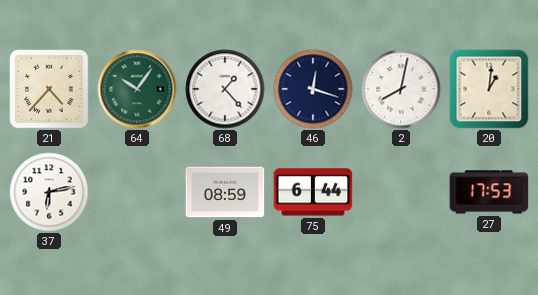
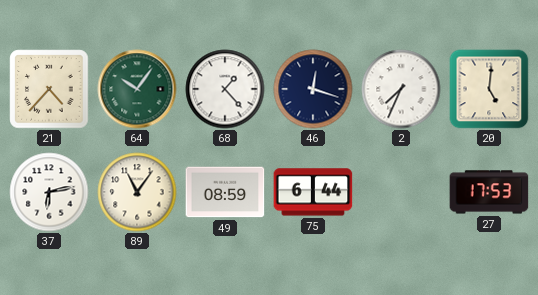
2: 8:02 -> 7:34 (401, 89)
20: 1:01 -> 5:01 (489, 89)
89: none -> 11:06 (137, 192)
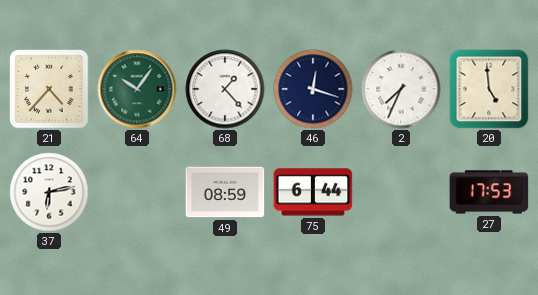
20: 5:01 -> 4:59 (489, 89)
89: 11:06 -> none (137, 192)
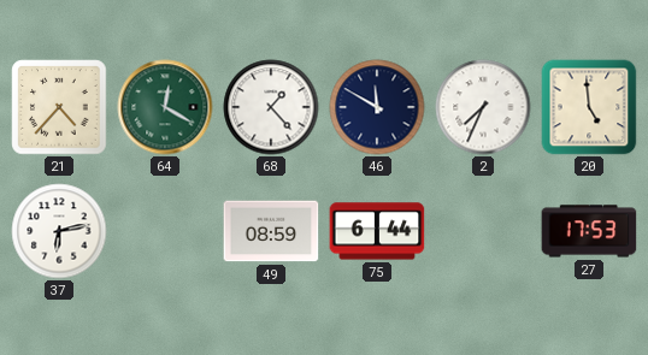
64: 10:06 -> 12:20 (165, 107)
46: 12:18 -> 11:50 (377, 107)
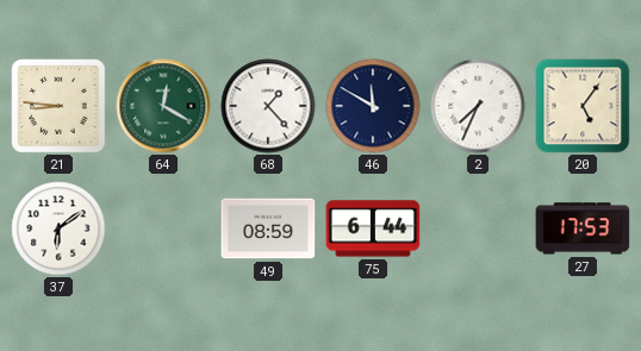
21: 4:37 -> 8:46 (58, 106)
20: 4:59 -> 5:06 (583, 106)
37: 6:13 -> 6:09 (58, 228)
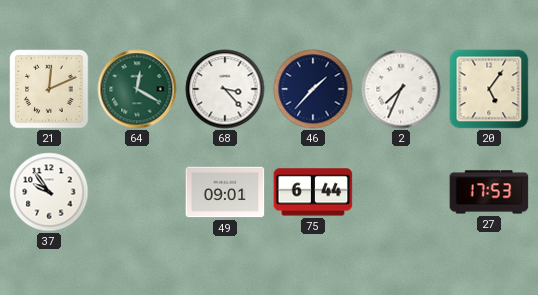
21: 8:46 -> 12:11 (49, 89)
68: 1:23 -> 3:23 (225, 89)
46: 11:50 -> 1:37 (313, 89)
37: 6:09 -> 9:54 (49, 192)
49: 08:59 -> 09:01 (225, 192)
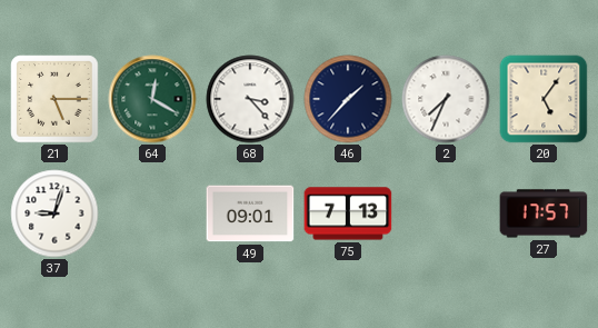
21: 12:11 -> 5:15 (54, 99)
37: 9:54 -> 9:03 (54, 213)
75: 6:44 -> 7:13 (348, 213)
27: 17:53 -> 17:57 (544, 213)
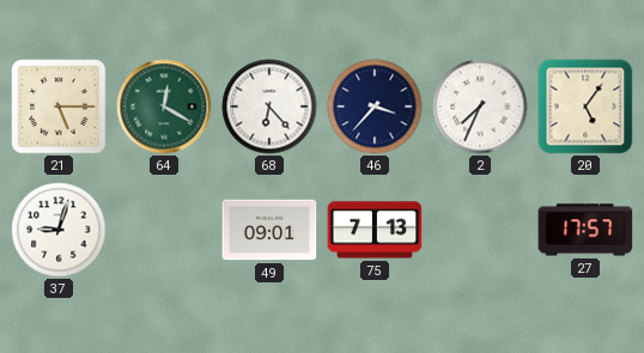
68: 3:23 -> 6:23 (269, 106)
46: 1:37 -> 3:37 (375, 106)
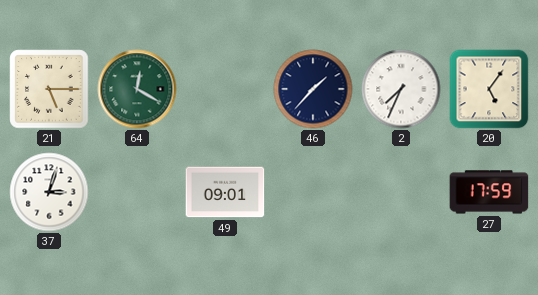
68: 6:23 -> none (269, 106)
46: 3:37 -> 1:37 (313, 89)
37: 9:03 -> 3:03 (49, 192)
75: 7:13 -> none (375, 230)
27: 17:57 -> 17:59 (489, 192)
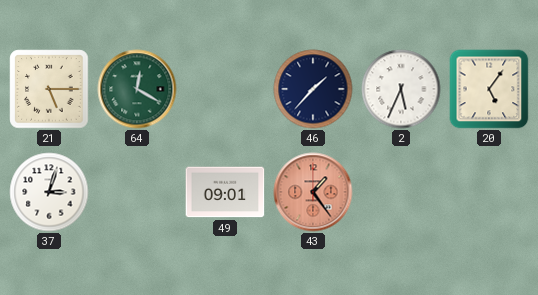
2: 7:34 -> 5:34 (401, 89)
43: none -> 1:24 (313, 192)
27: 17:59 -> none (489, 192)
